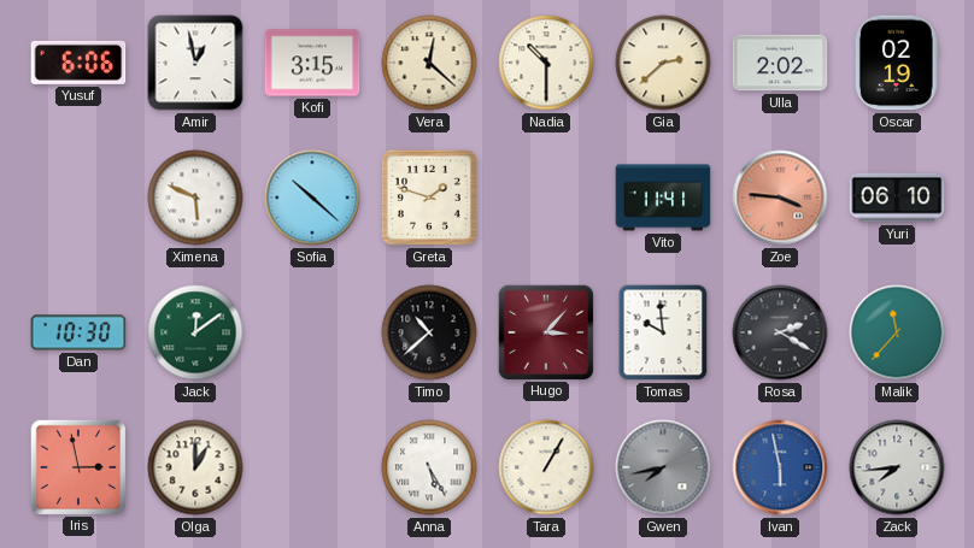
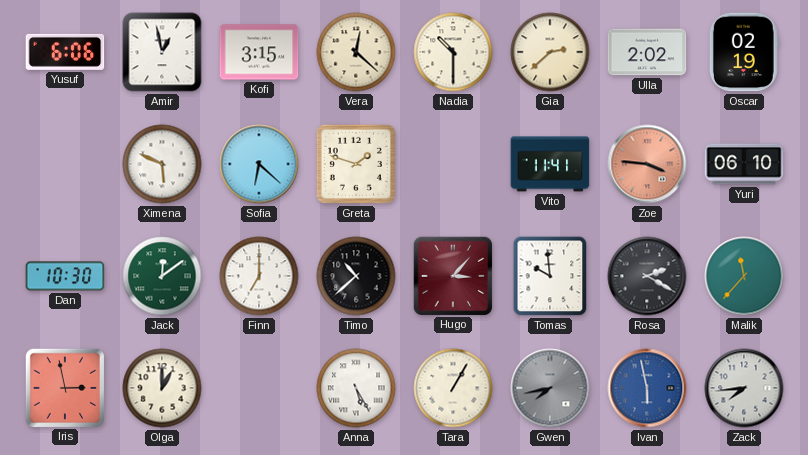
Sofia: 10:22 -> 6:22 (259, 164)
Finn: none -> 7:00 (259, 276)
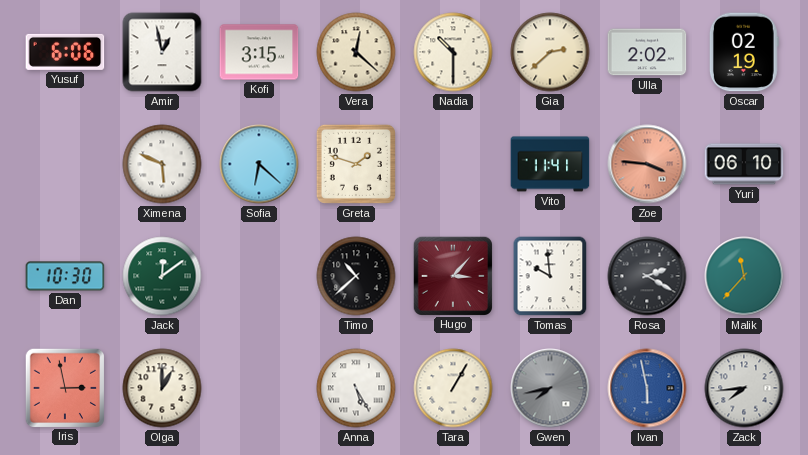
Finn: 7:00 -> none (259, 276)
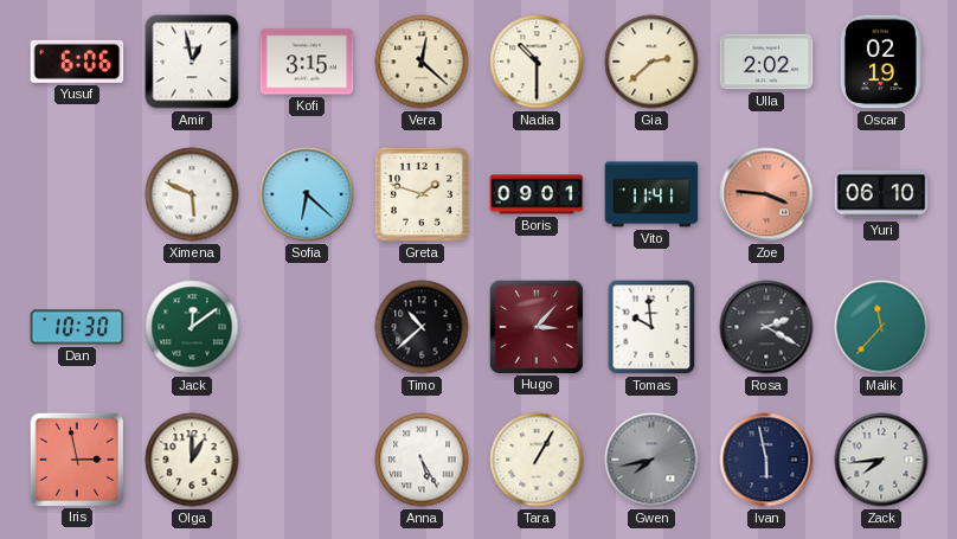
Boris: none -> 09:01 (537, 194)
Ivan dial: blue -> navy (766, 460)
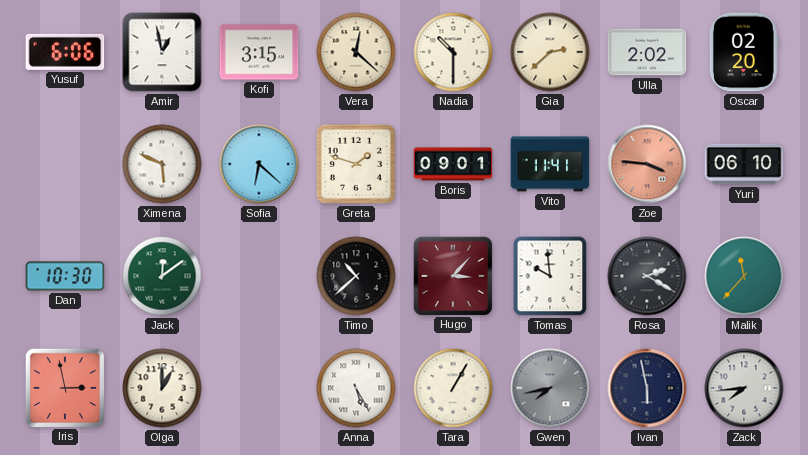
Oscar: 02:19 -> 02:20 (744, 52)
